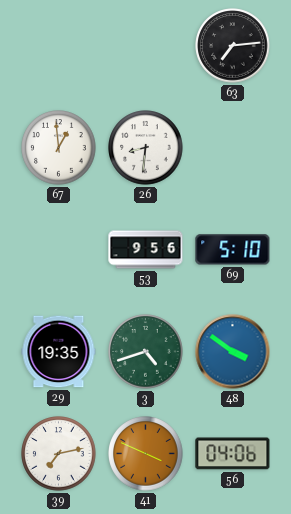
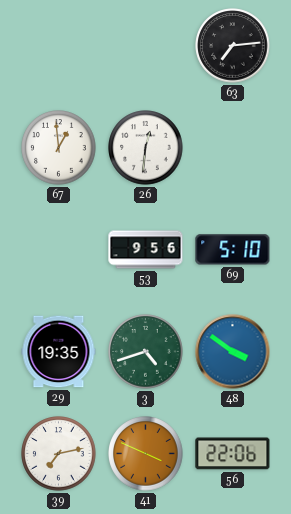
26: 8:31 -> 12:31 (146, 148)
56: 04:06 -> 22:06 (233, 454)
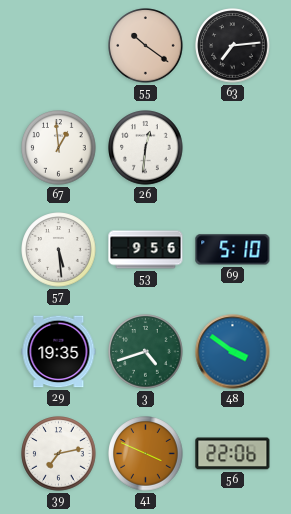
55: none -> 10:21 (146, 46)
57: none -> 5:29 (59, 250)
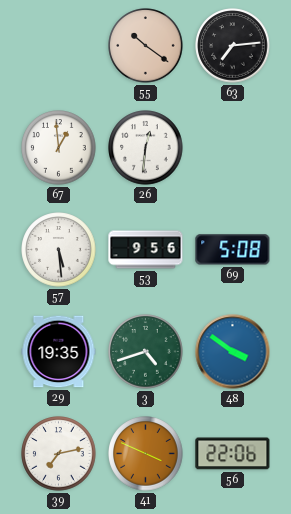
69: 5:10 -> 5:08 (233, 250)
